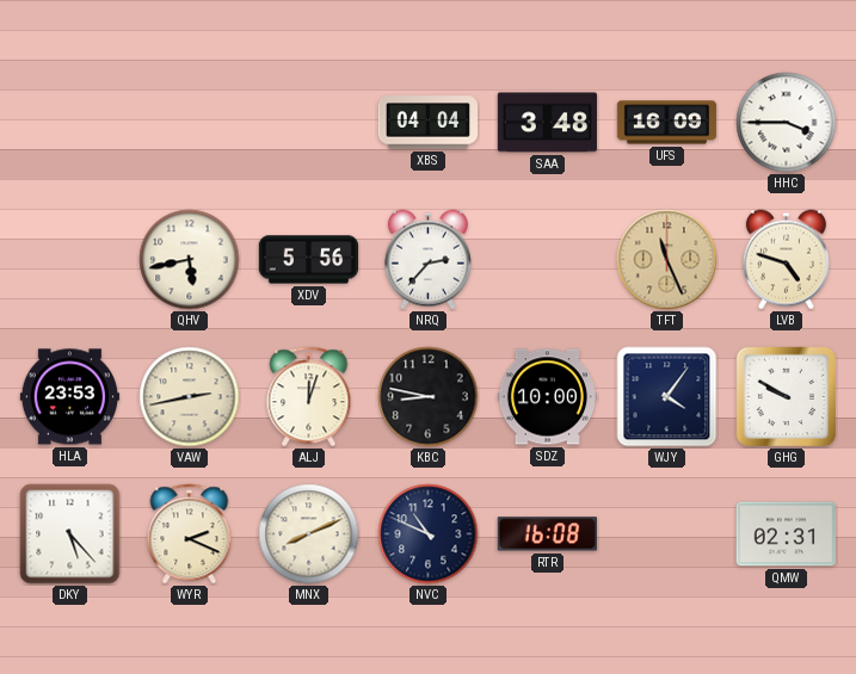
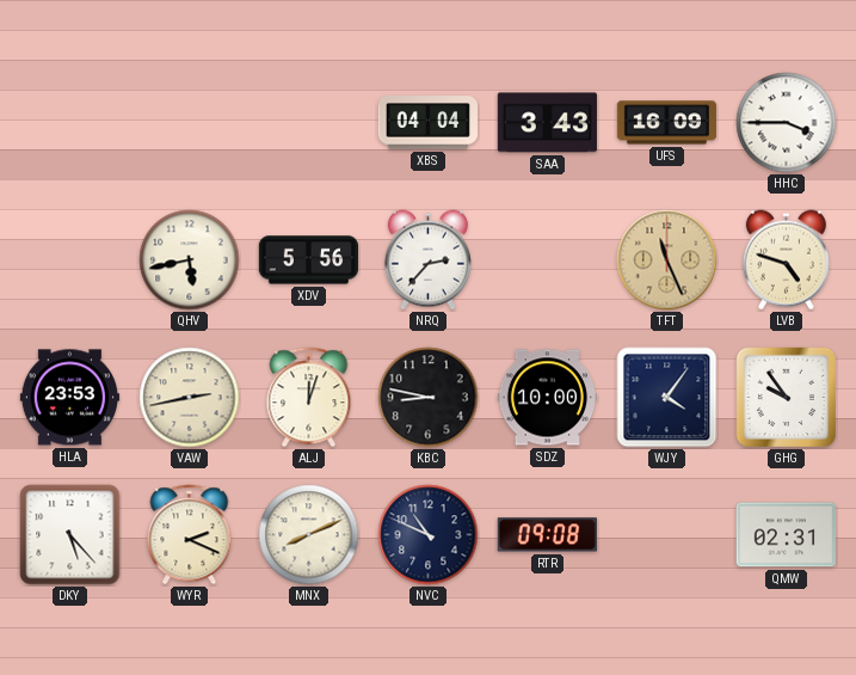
SAA: 3:48 -> 3:43 (547, 123)
GHG: 9:50 -> 9:54 (786, 397)
RTR: 16:08 -> 09:08 (547, 535)
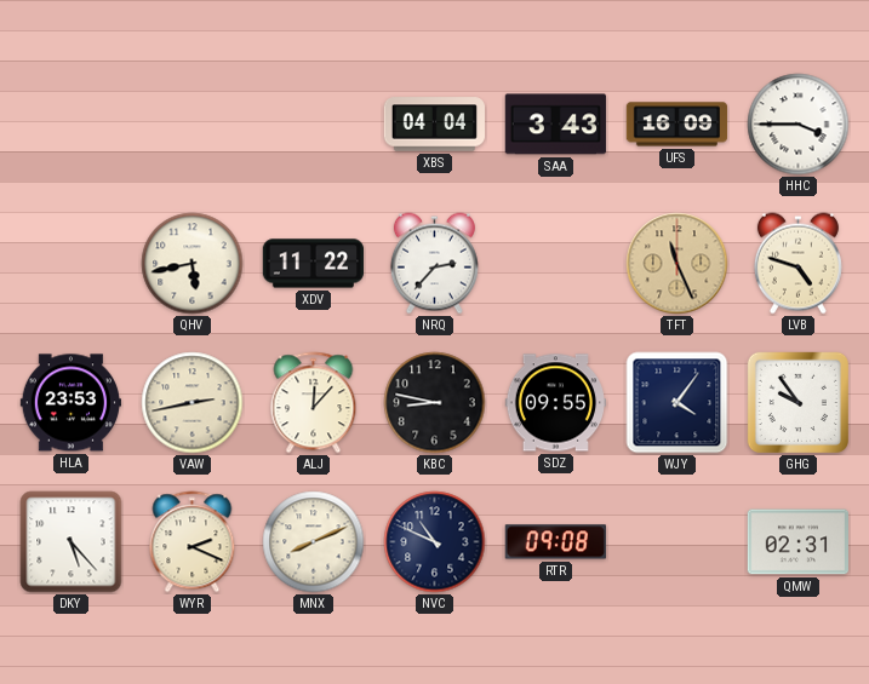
XDV: 5:56 -> 11:22 (314, 264)
ALJ: 12:03 -> 12:07 (314, 403)
SDZ: 10:00 -> 09:55 (555, 403)
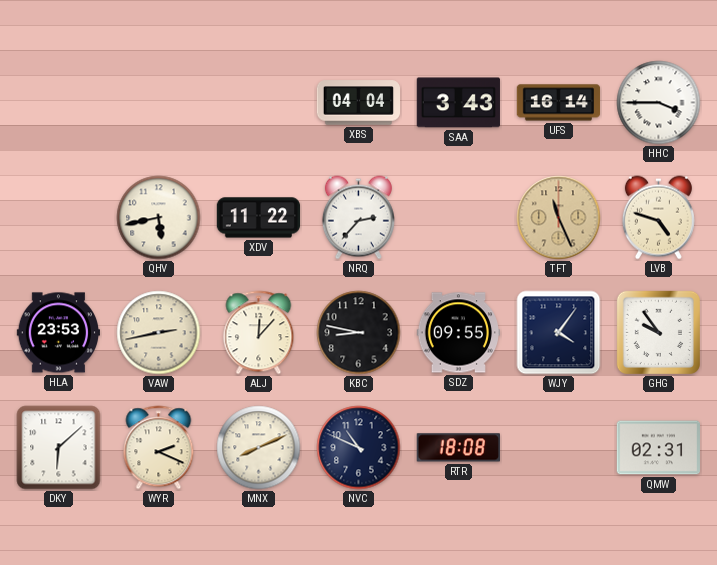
UFS: 16:09 -> 16:14 (559, 103)
DKY: 5:23 -> 6:08 (59, 448)
RTR: 09:08 -> 18:08 (458, 448)
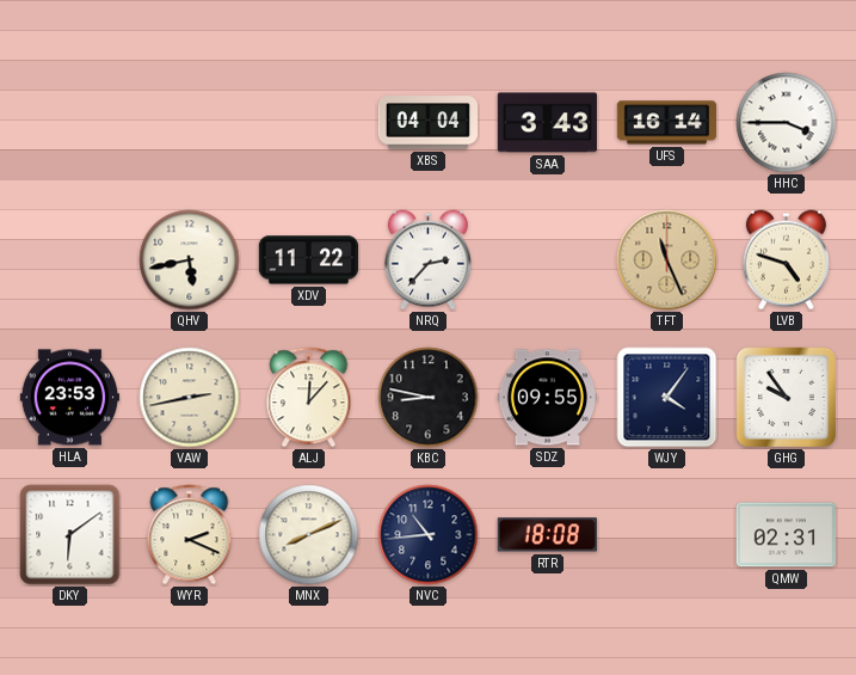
DKY: 6:08 -> 6:09 (70, 535)
NVC: 10:49 -> 10:44 (429, 535)
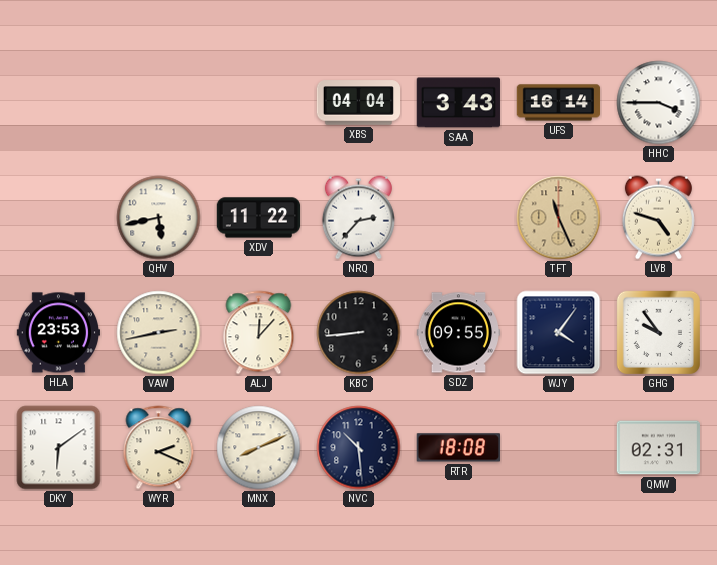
KBC: 8:47 -> 8:44 (359, 333)
NVC: 10:44 -> 10:29 (359, 448)
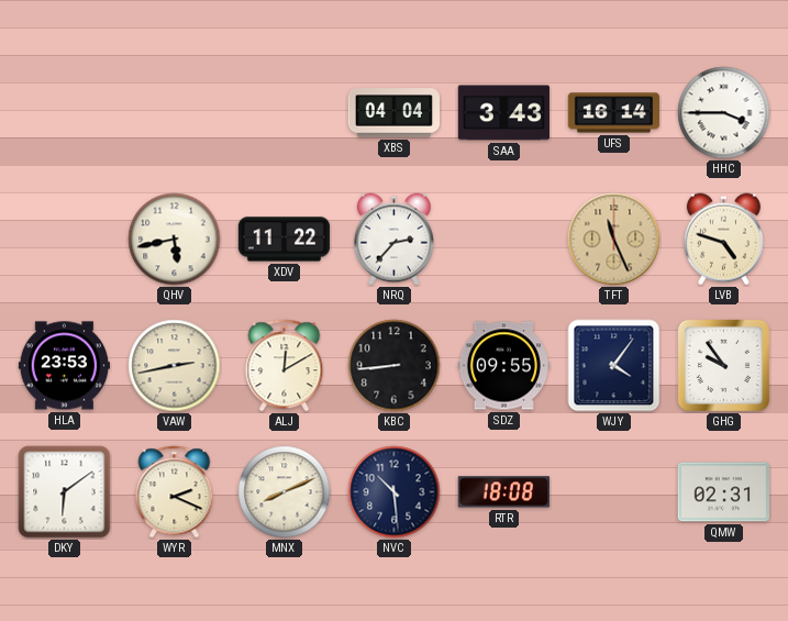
ALJ: 12:07 -> 12:10 (285, 366)
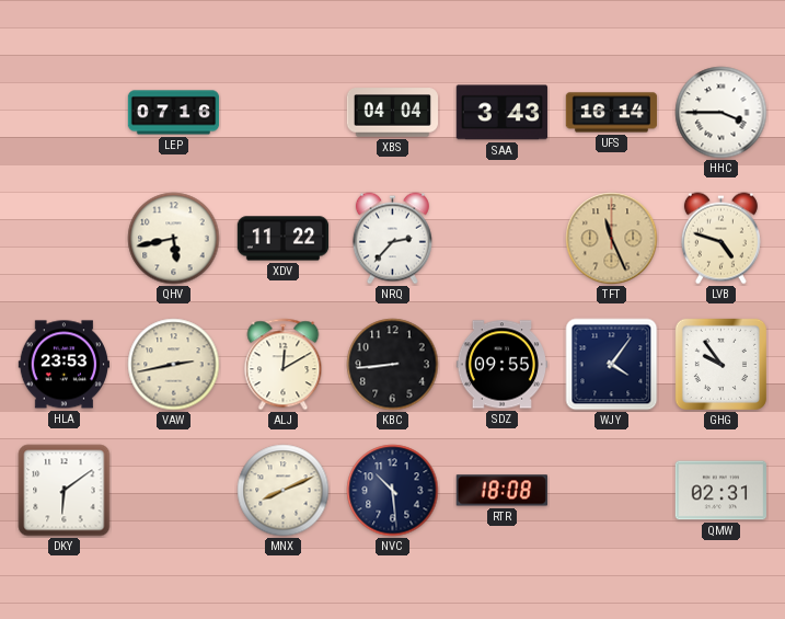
LEP: none -> 07:16 (174, 113)
WYR: 2:19 -> none (175, 492)
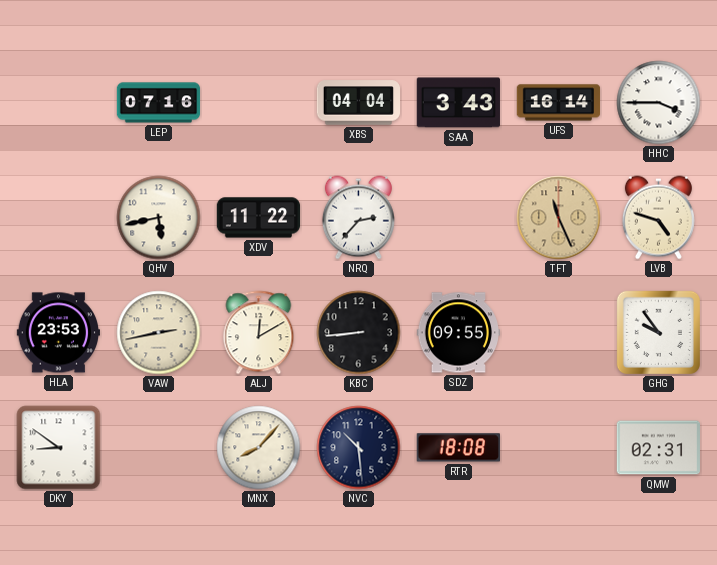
WJY: 4:06 -> none (612, 365)
DKY: 6:09 -> 8:51 (59, 448)
MNX: 8:11 -> 8:07 (259, 448)
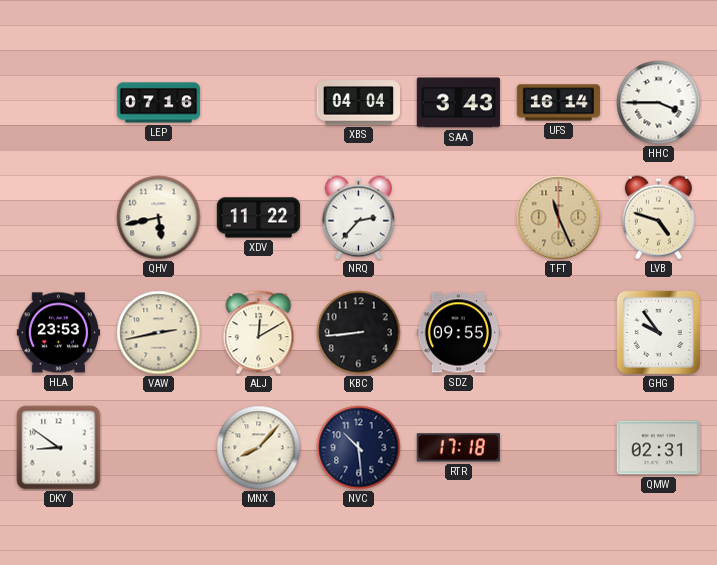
RTR: 18:08 -> 17:18 (458, 448)
